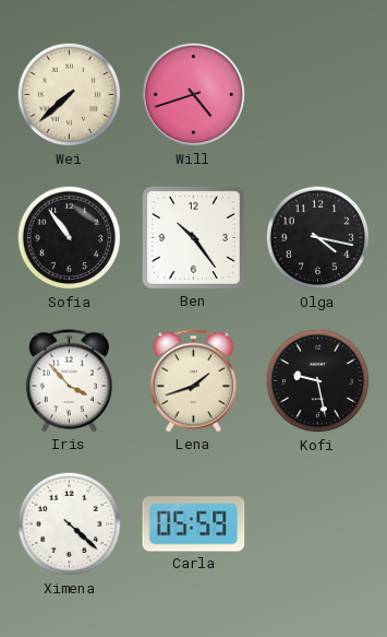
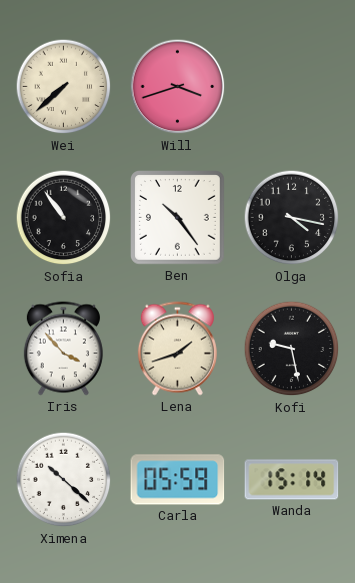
Will: 4:42 -> 3:42 (178, 87)
Ximena: 4:22 -> 10:22 (64, 480)
Wanda: none -> 15:14 (292, 480)
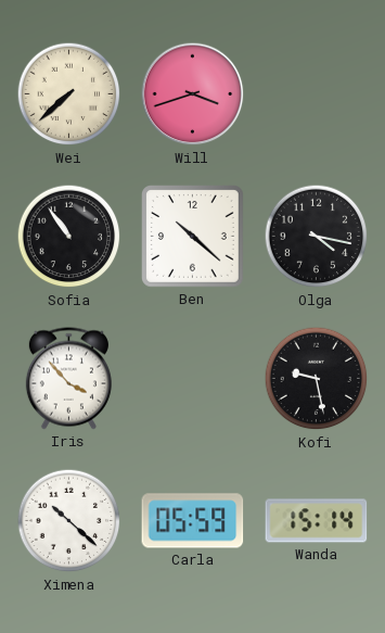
Ben: 10:24 -> 10:22 (193, 237)
Lena: 1:42 -> none (177, 349)
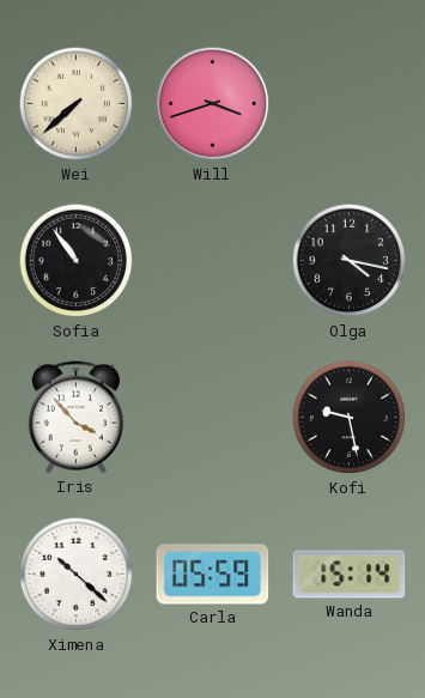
Ben: 10:22 -> none (193, 237)
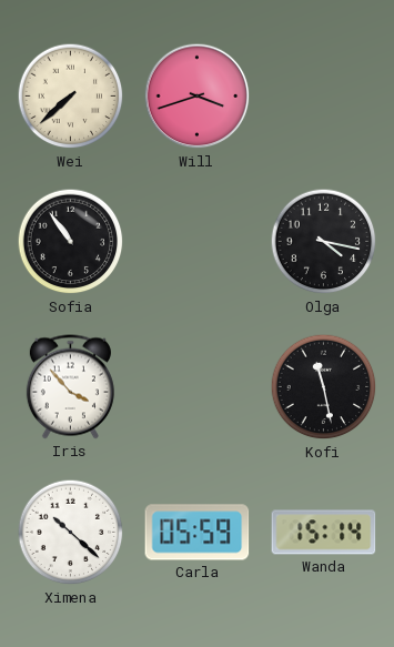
Kofi: 9:28 -> 11:28 (324, 387)
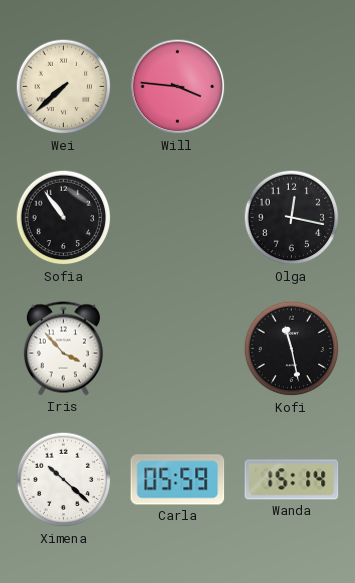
Will: 3:42 -> 3:46 (178, 87)
Olga: 4:17 -> 12:17 (292, 218)
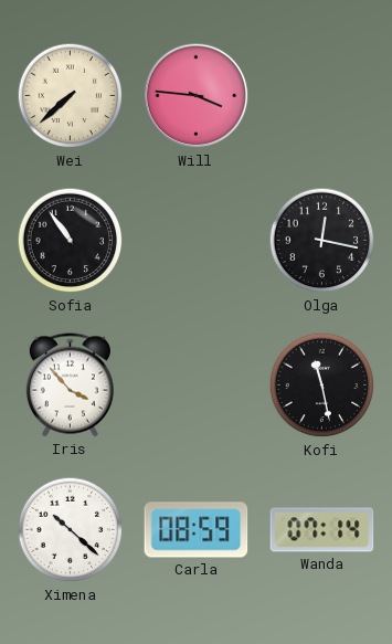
Carla: 05:59 -> 08:59 (197, 530)
Wanda: 15:14 -> 07:14 (322, 530)
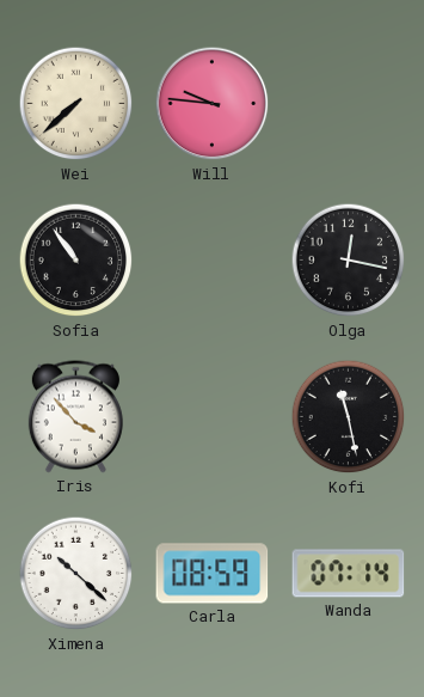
Will: 3:46 -> 9:46 (213, 104)
